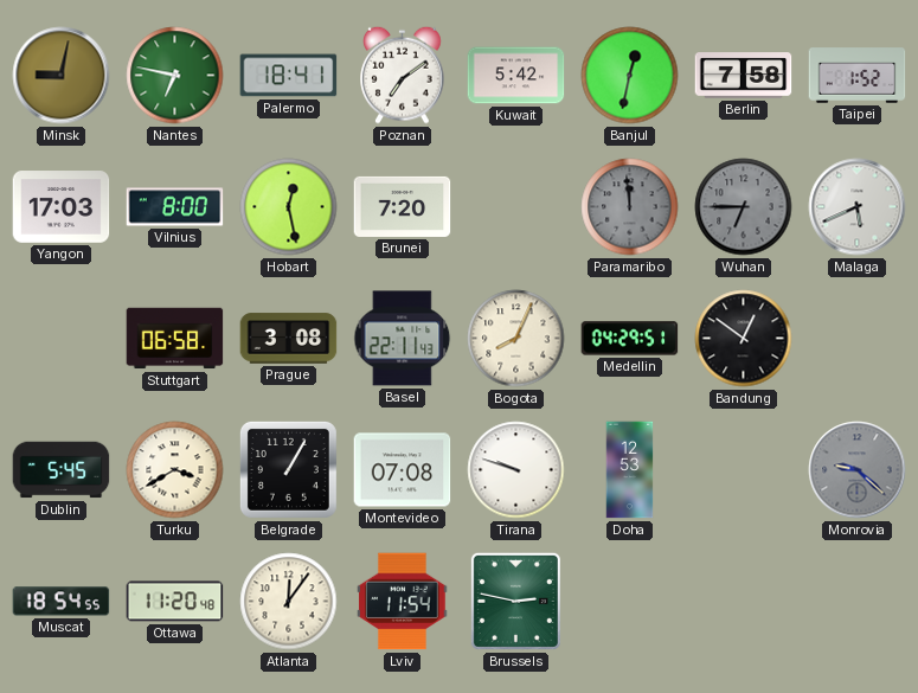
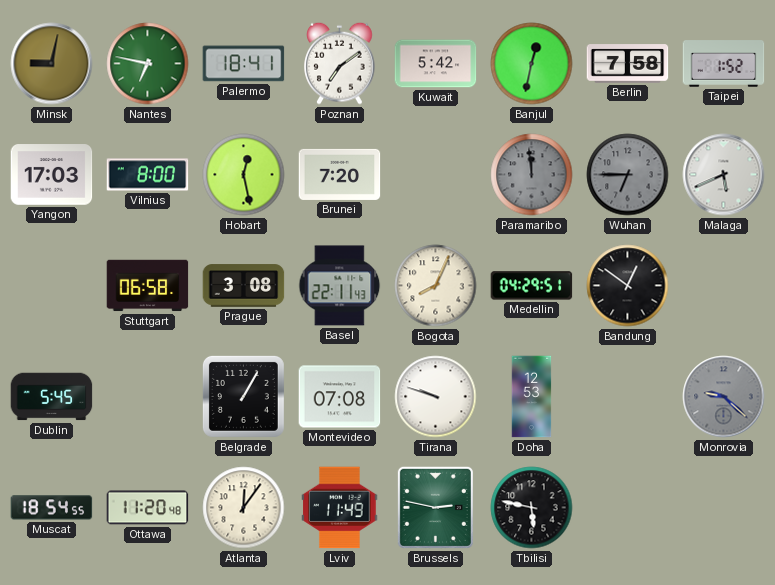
Turku: 3:40 -> none (175, 470)
Lviv: 11:54 -> 11:49 (340, 508)
Tbilisi: none -> 5:47 (532, 508)
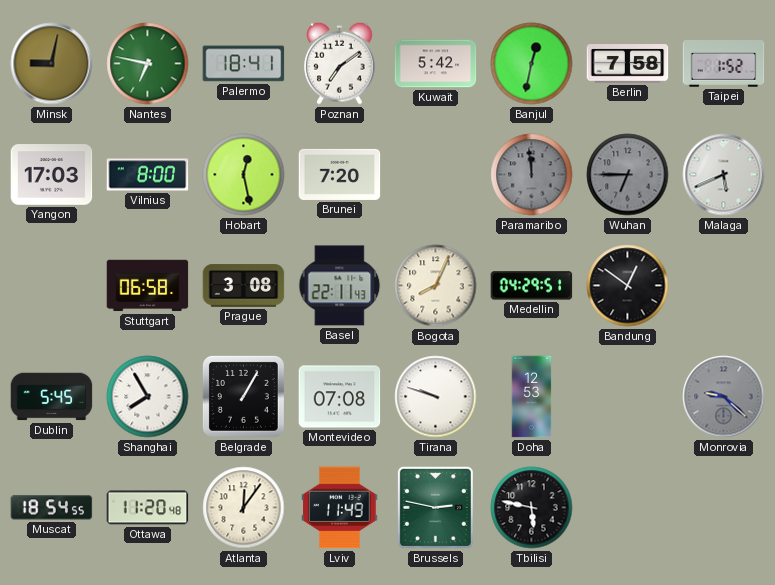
Shanghai: none -> 7:55 (148, 397)
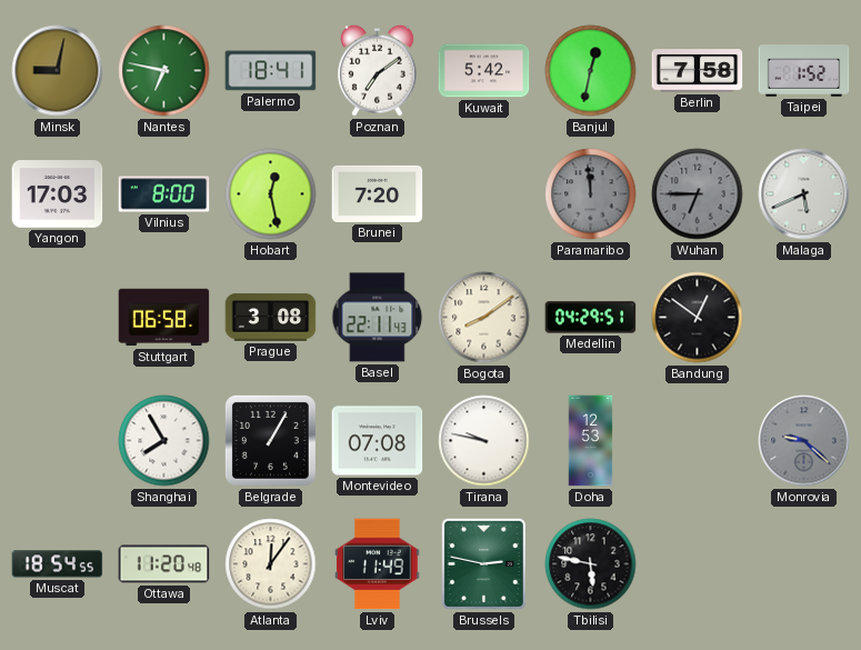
Bogota: 8:04 -> 8:09 (484, 318)
Dublin: 5:45 -> none (52, 397)
Tirana: 9:48 -> 9:47 (484, 441)
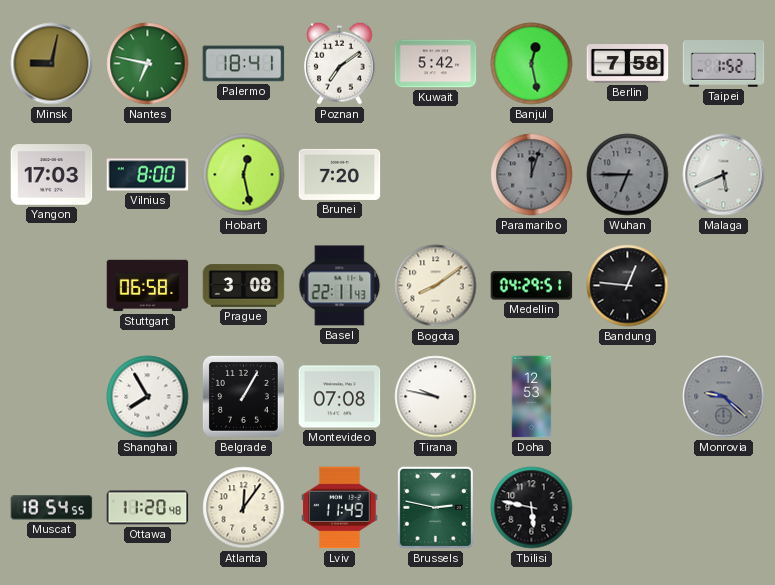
Banjul: 12:32 -> 12:28 (532, 64)
Paramaribo: 11:59 -> 12:03 (532, 175)
Bandung: 12:51 -> 12:46 (628, 286)
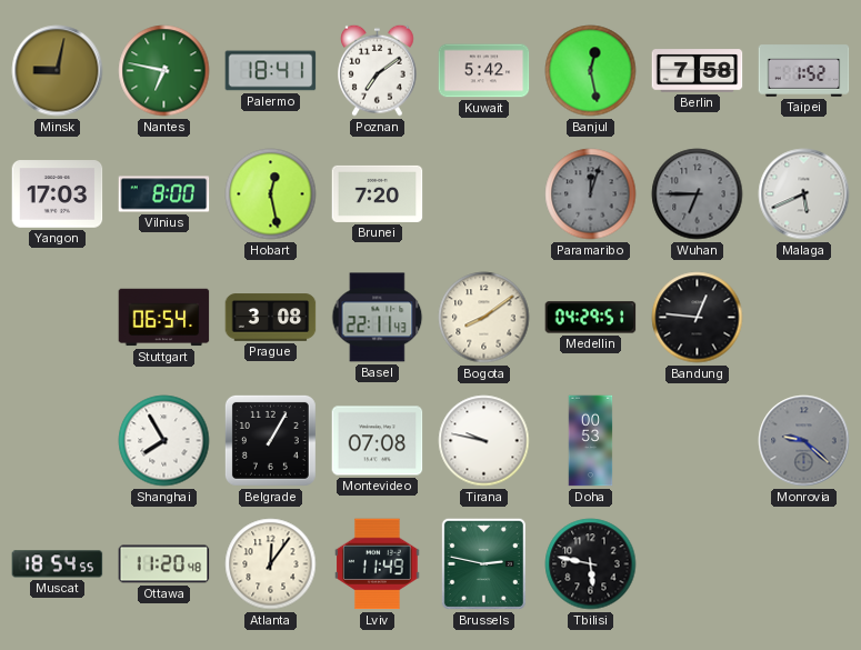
Stuttgart: 06:58 -> 06:54 (164, 318)
Doha: 12:53 -> 00:53 (591, 441)
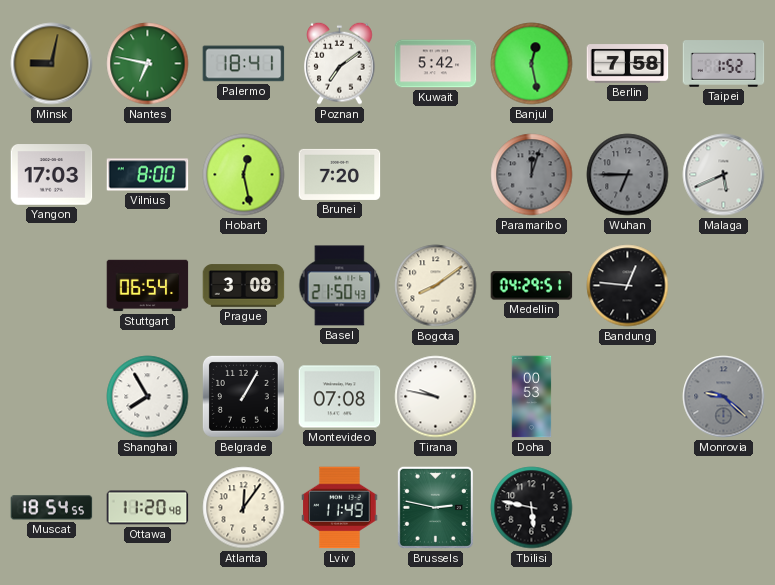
Basel: 22:11 -> 21:50 (340, 286)
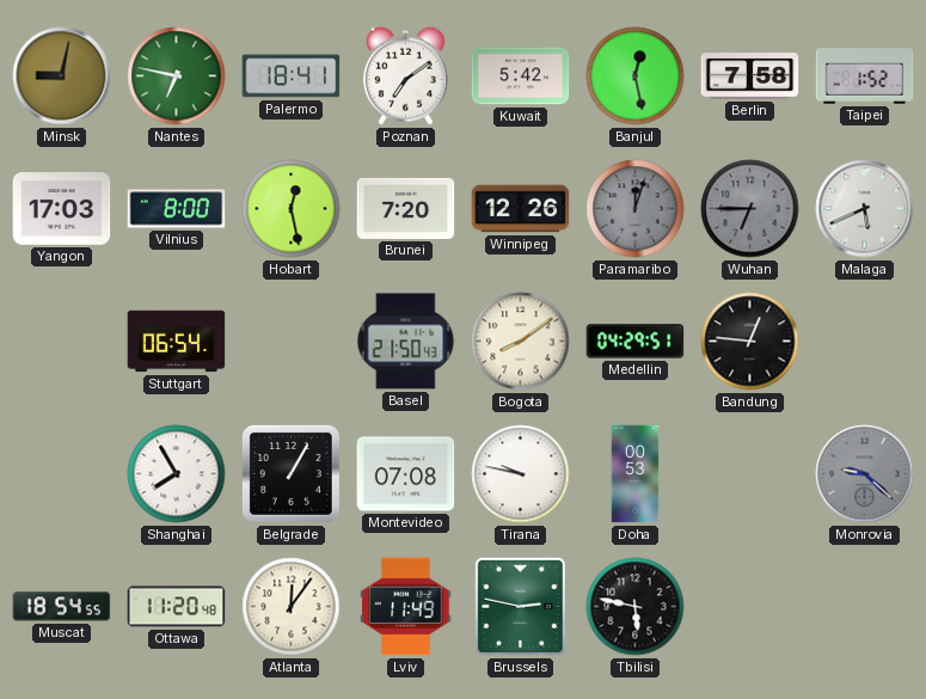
Winnipeg: none -> 12:26 (521, 209)
Prague: 3:08 -> none (244, 286)
